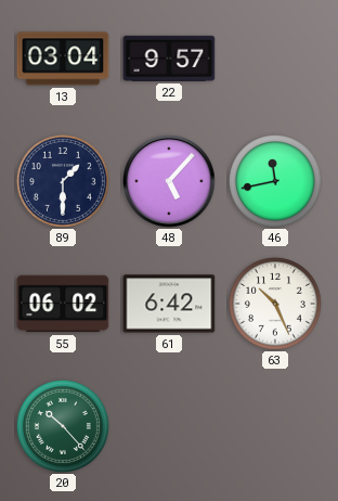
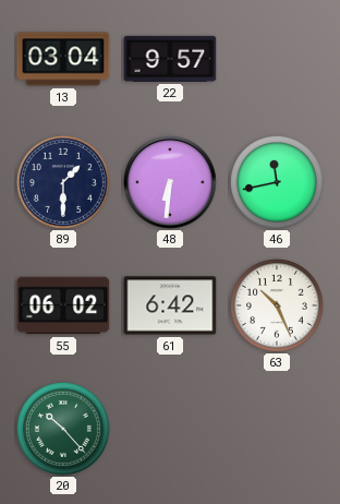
48: 5:07 -> 6:31 (171, 182)
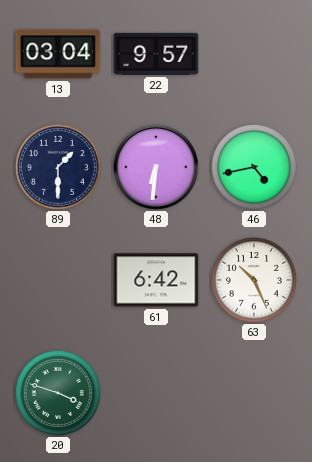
46: 11:43 -> 4:43 (254, 167)
55: 06:02 -> none (63, 305)
20: 10:23 -> 3:48 (58, 393)
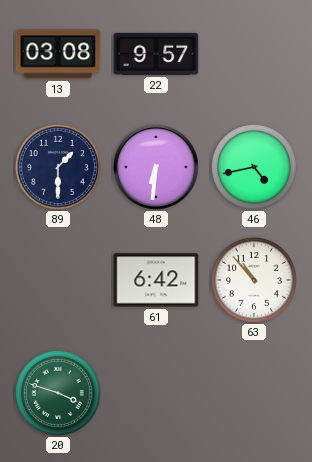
13: 03:04 -> 03:08 (58, 54)
63: 10:26 -> 10:53 (254, 280)
